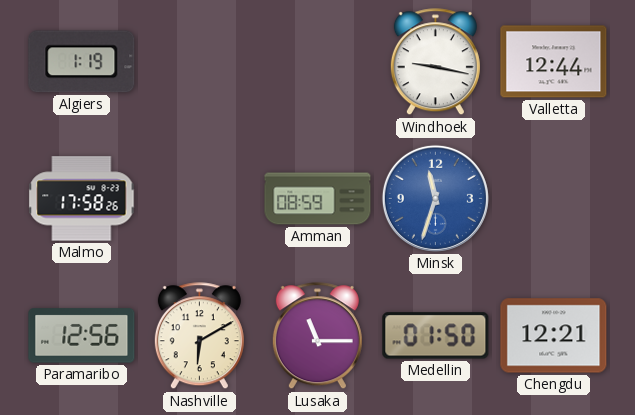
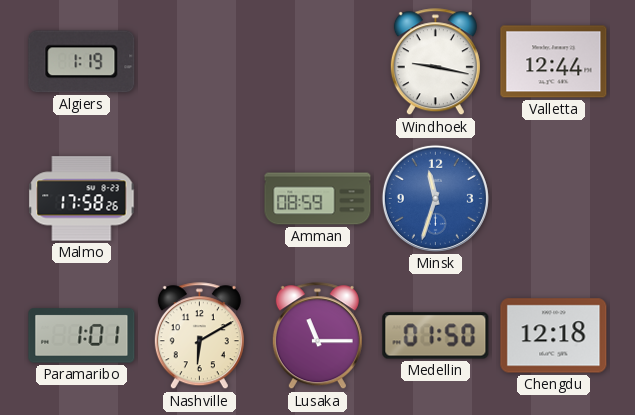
Paramaribo: 12:56 -> 1:01 (82, 336)
Chengdu: 12:21 -> 12:18 (554, 336)
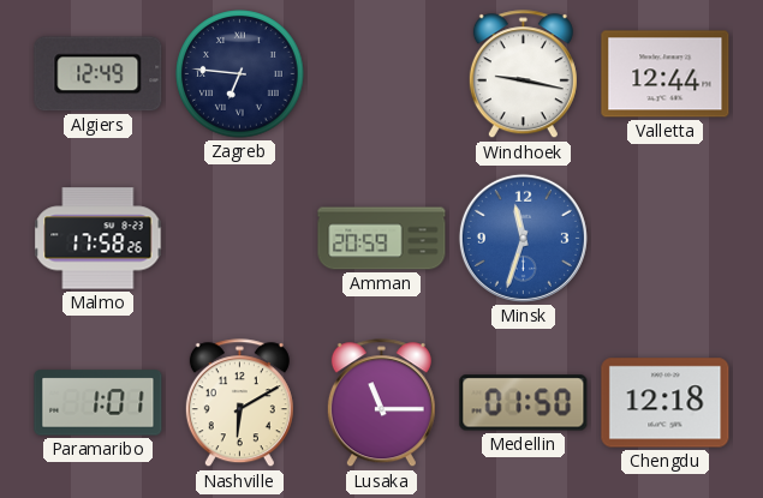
Algiers: 1:19 -> 12:49 (99, 74)
Zagreb: none -> 6:46 (240, 74)
Amman: 08:59 -> 20:59 (382, 239)
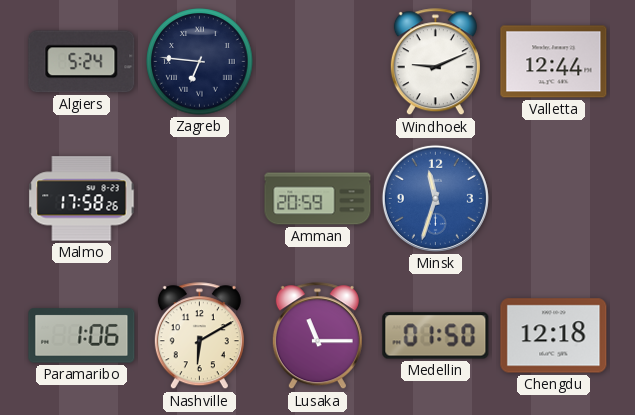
Algiers: 12:49 -> 5:24 (82, 62)
Windhoek: 9:17 -> 9:11 (435, 62)
Paramaribo: 1:01 -> 1:06 (82, 336)
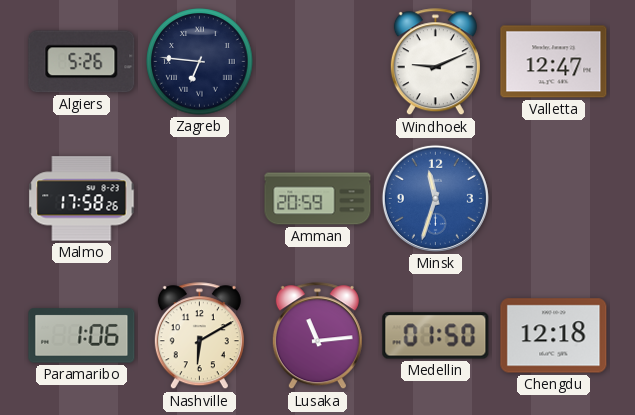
Algiers: 5:24 -> 5:26 (82, 62)
Valletta: 12:44 -> 12:47 (554, 62)
Lusaka: 11:15 -> 11:14 (317, 336)
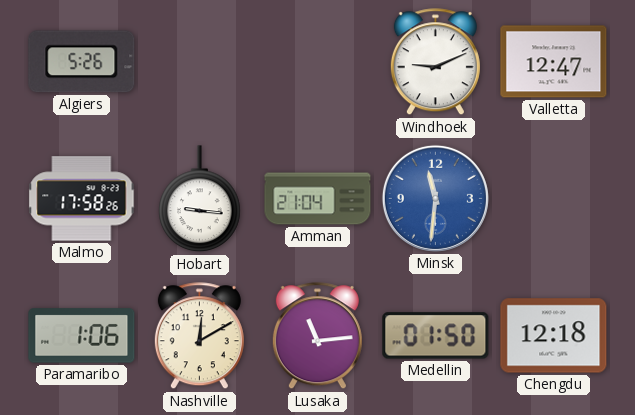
Zagreb: 6:46 -> none (200, 62)
Hobart: none -> 9:16 (200, 199)
Amman: 20:59 -> 21:04 (318, 199)
Minsk: 11:33 -> 11:31 (435, 198)
Nashville: 6:10 -> 12:10 (199, 336)
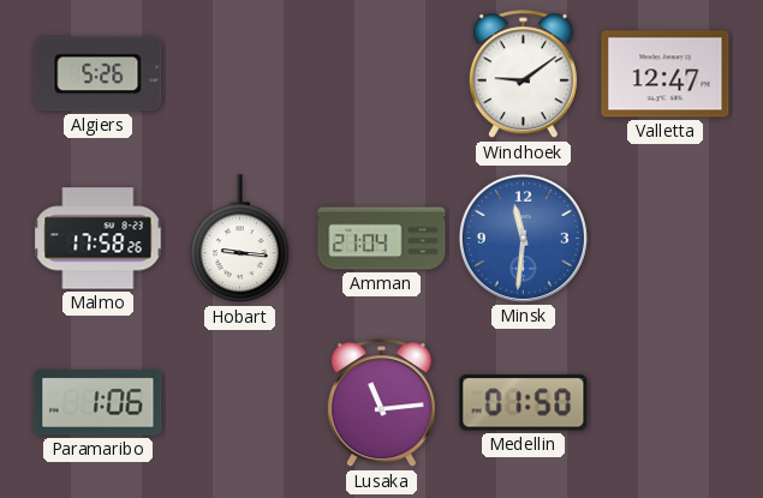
Windhoek: 9:11 -> 9:09 (523, 74)
Nashville: 12:10 -> none (199, 336)
Chengdu: 12:18 -> none (554, 336)
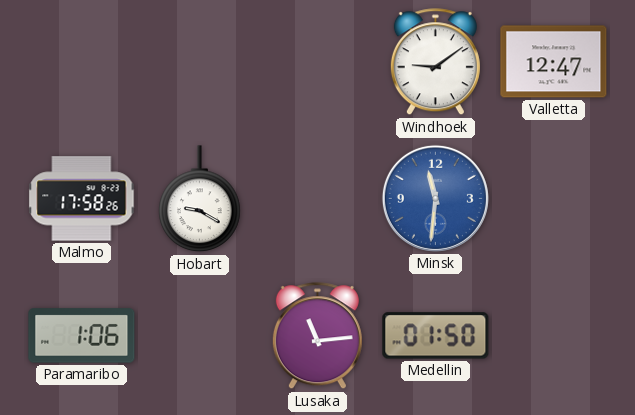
Algiers: 5:26 -> none (99, 74)
Hobart: 9:16 -> 9:20 (200, 199)
Amman: 21:04 -> none (382, 239)
